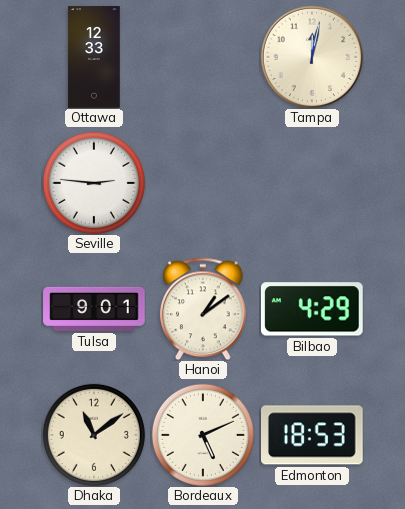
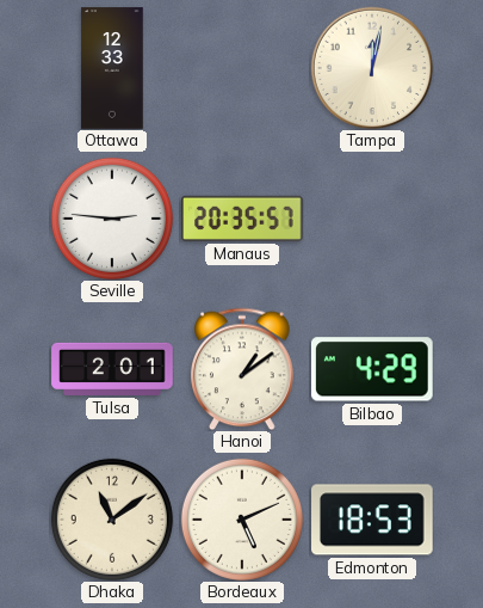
Manaus: none -> 20:35 (242, 219)
Tulsa: 9:01 -> 2:01 (112, 369)
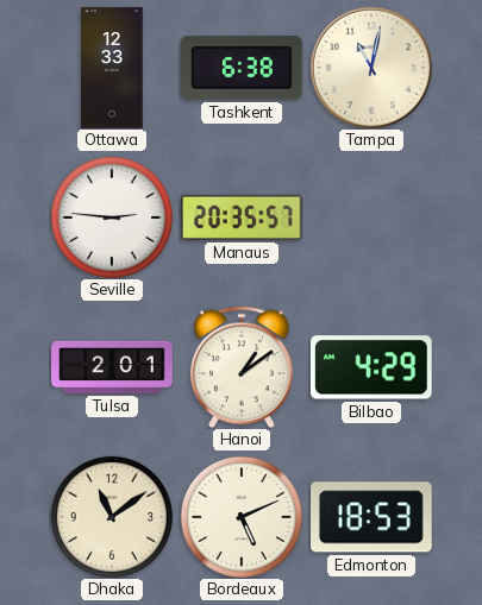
Tashkent: none -> 6:38 (242, 68)
Tampa: 12:02 -> 11:02 (371, 68)
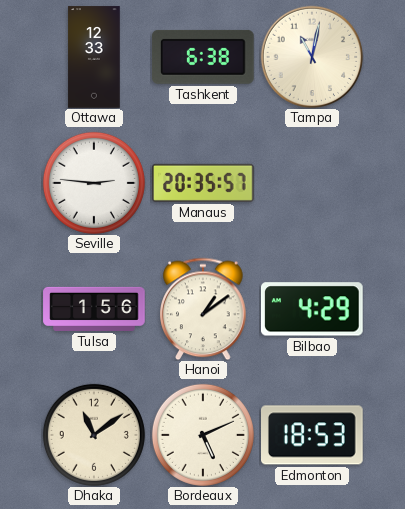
Tulsa: 2:01 -> 1:56 (94, 309)
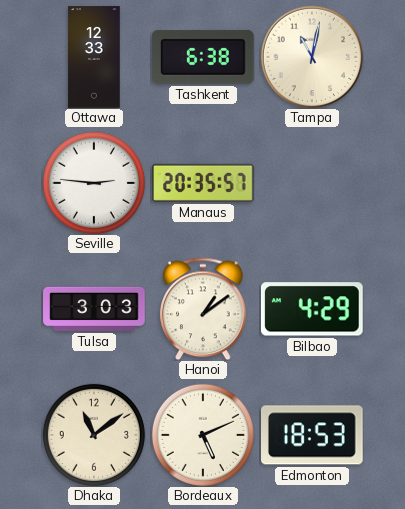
Tulsa: 1:56 -> 3:03 (94, 309)
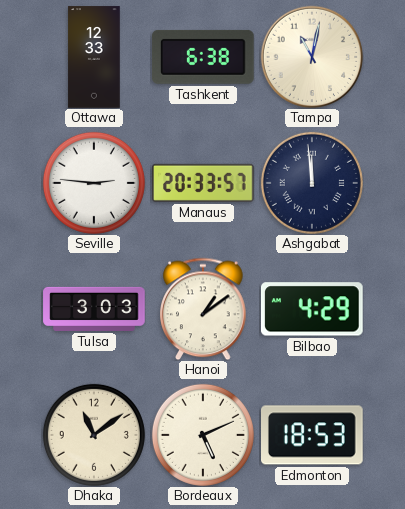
Manaus: 20:35 -> 20:33 (203, 183)
Ashgabat: none -> 11:59 (312, 183)
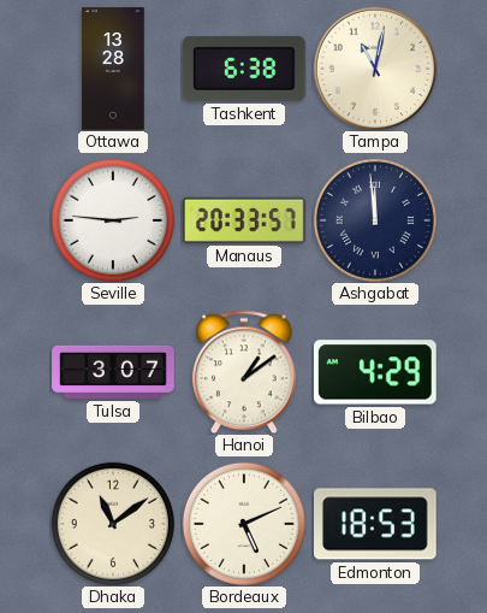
Ottawa: 12:33 -> 13:28 (113, 69)
Tulsa: 3:03 -> 3:07 (113, 372)
